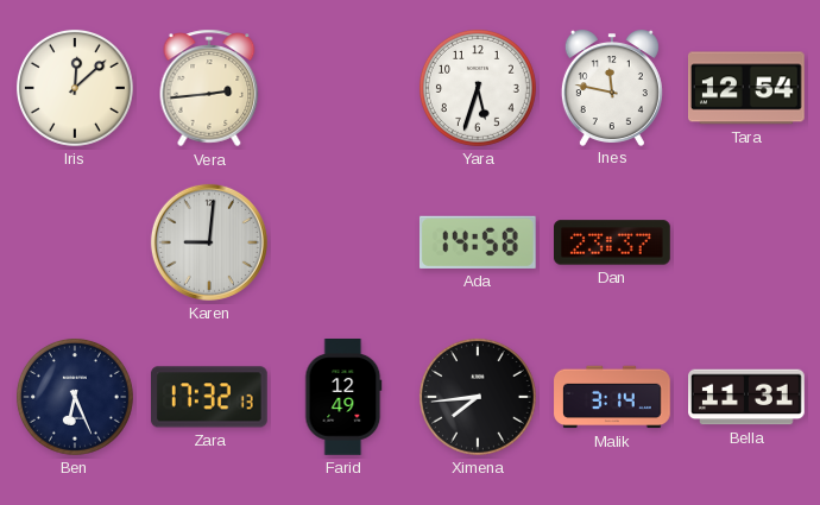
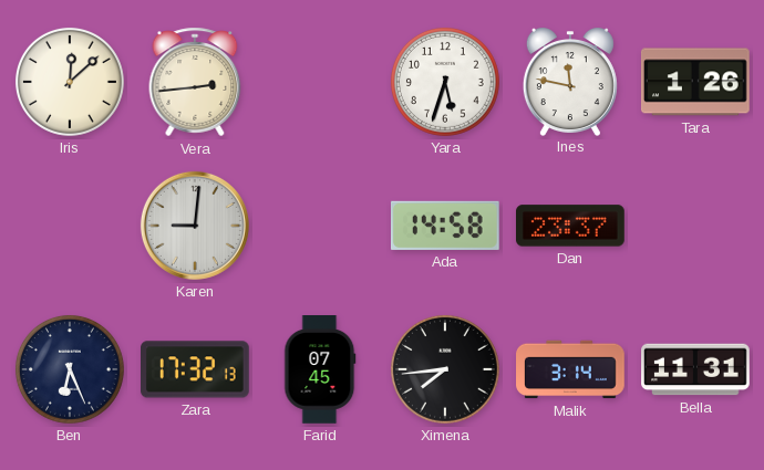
Tara: 12:54 -> 1:26 (695, 82)
Farid: 12:49 -> 07:45 (320, 370)
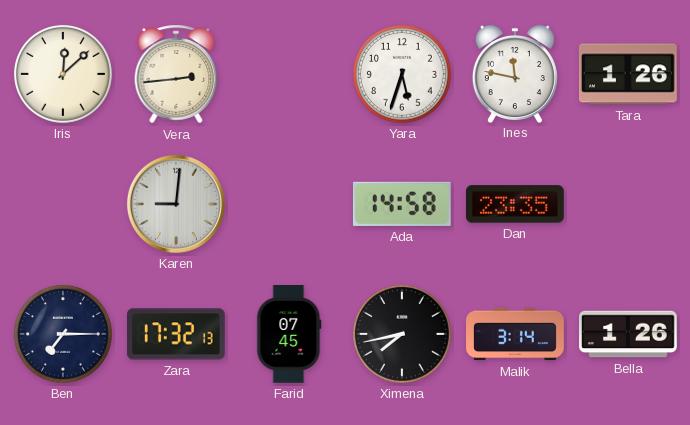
Dan: 23:37 -> 23:35 (516, 204)
Ben: 6:26 -> 7:15 (63, 334)
Ximena: 7:44 -> 7:43 (402, 334)
Bella: 11:31 -> 1:26 (628, 334)
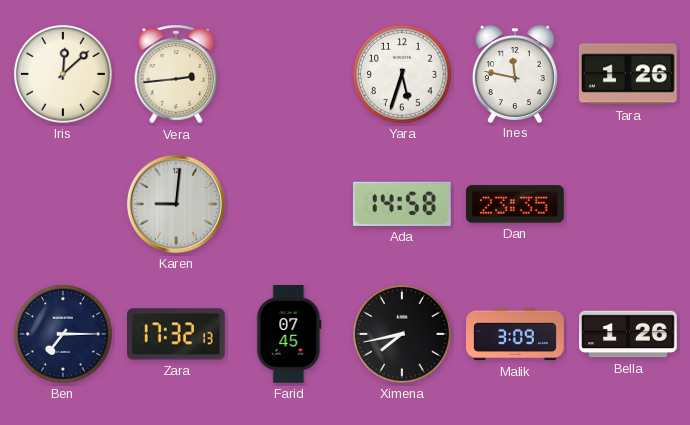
Malik: 3:14 -> 3:09 (515, 334)
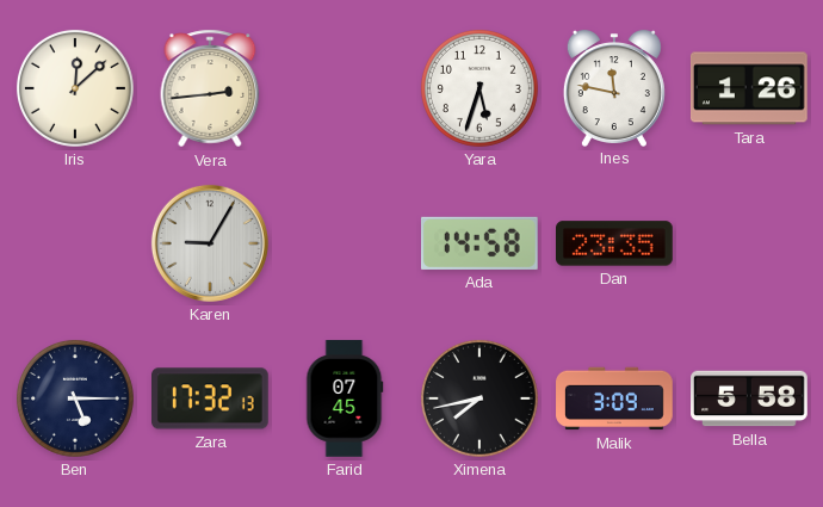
Karen: 9:01 -> 9:05 (210, 243)
Ben: 7:15 -> 5:15 (75, 398)
Bella: 1:26 -> 5:58 (749, 398)
